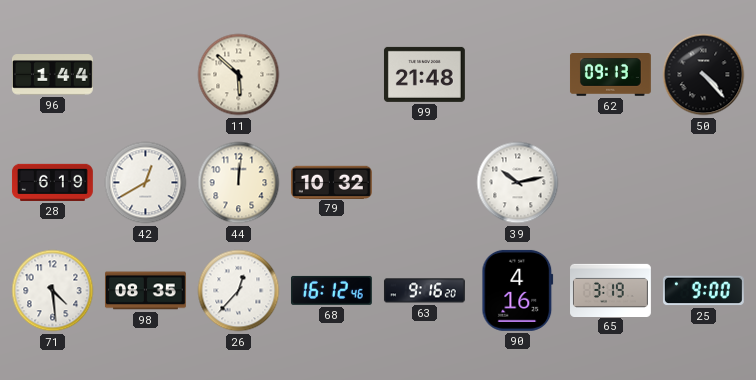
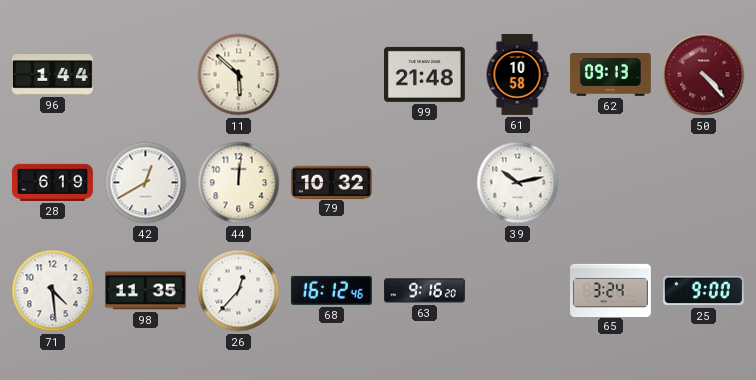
61: none -> 10:58 (517, 75)
50 dial: black -> burgundy (704, 75)
98: 08:35 -> 11:35 (145, 291)
90: 4:16 -> none (518, 290)
65: 3:19 -> 3:24 (611, 290)
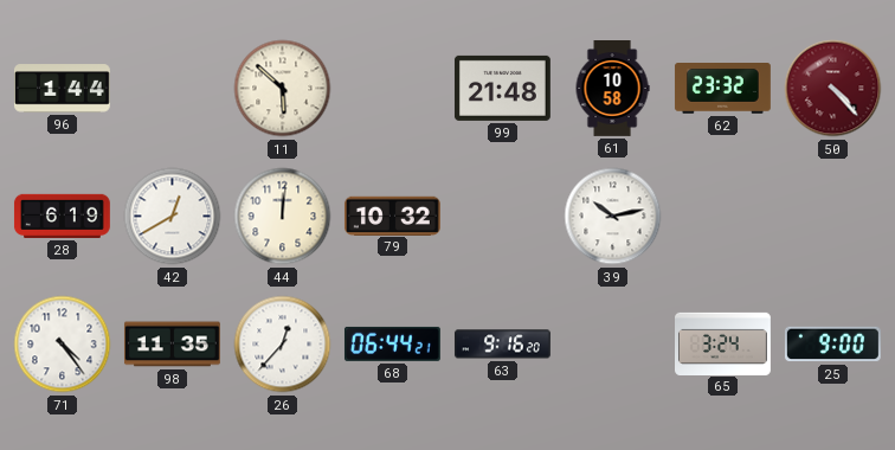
62: 09:13 -> 23:32 (722, 89)
71: 4:29 -> 4:24 (63, 345)
68: 16:12 -> 06:44 (392, 343)
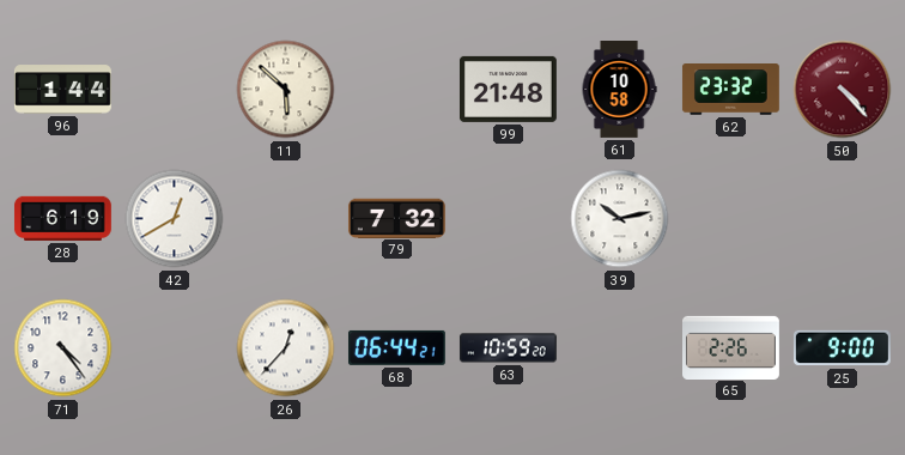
44: 12:01 -> none (283, 217)
79: 10:32 -> 7:32 (396, 218)
98: 11:35 -> none (172, 345)
63: 9:16 -> 10:59 (508, 348)
65: 3:24 -> 2:26 (731, 347)
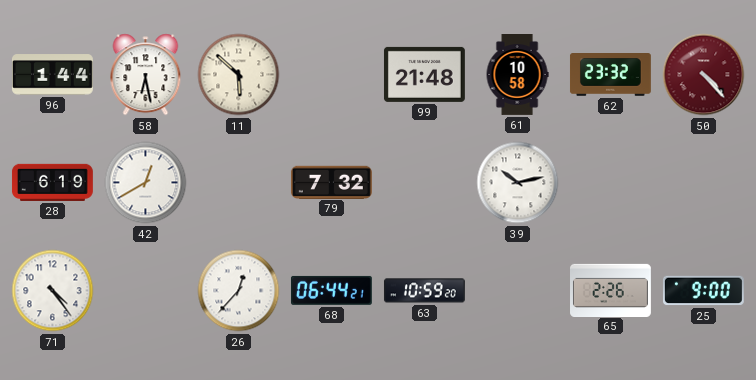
58: none -> 6:28 (146, 75)
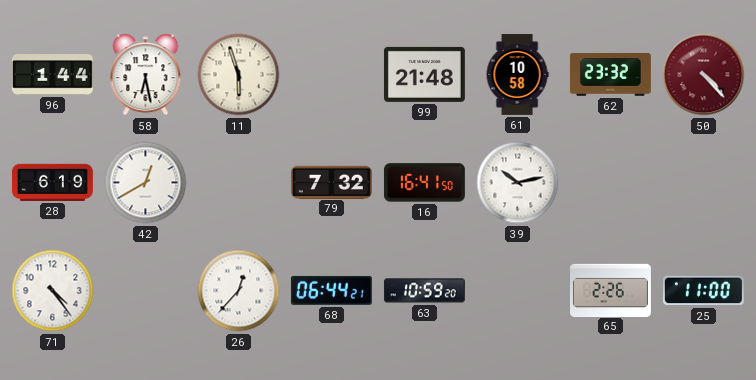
11: 5:52 -> 5:57 (239, 75)
16: none -> 16:41 (424, 183)
25: 9:00 -> 11:00 (703, 291)
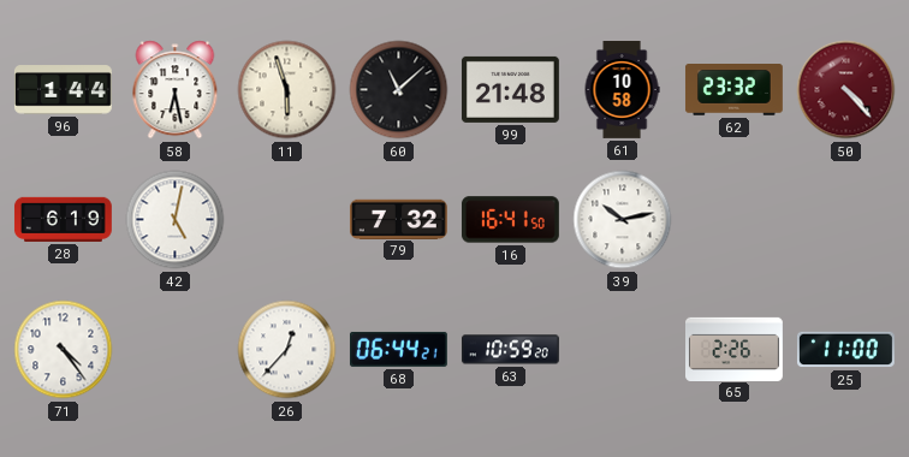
60: none -> 11:08 (399, 90)
42: 12:40 -> 5:02 (176, 220)
